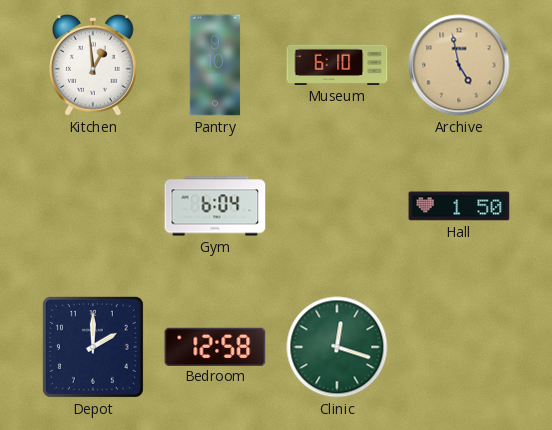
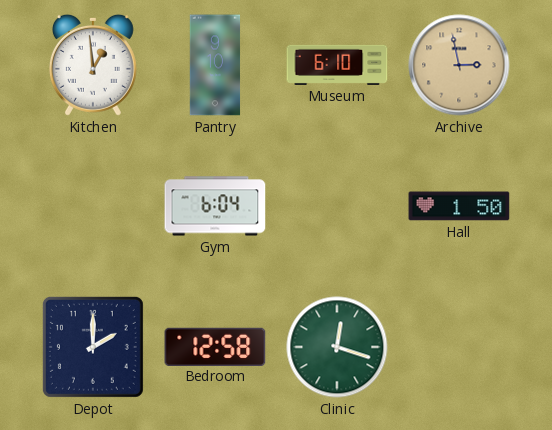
Archive: 4:58 -> 2:58 (459, 65)
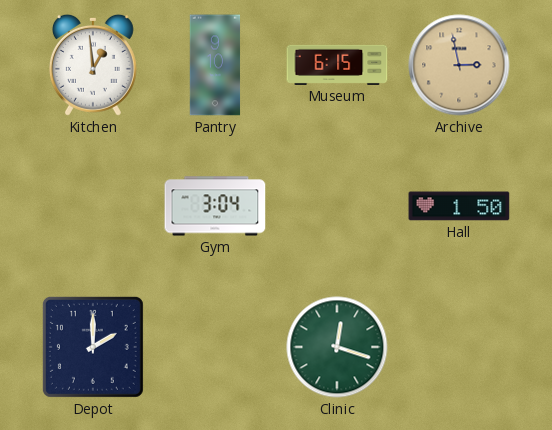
Museum: 6:10 -> 6:15 (337, 65)
Gym: 6:04 -> 3:04 (215, 206)
Bedroom: 12:58 -> none (215, 346)
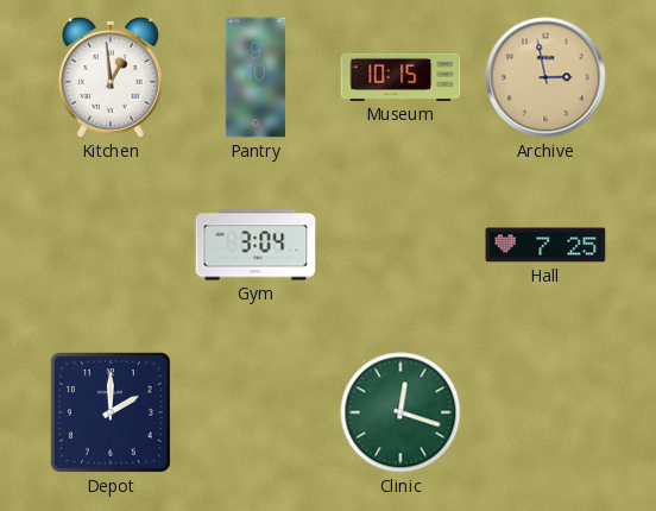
Museum: 6:15 -> 10:15 (400, 77)
Hall: 1:50 -> 7:25 (545, 245)
